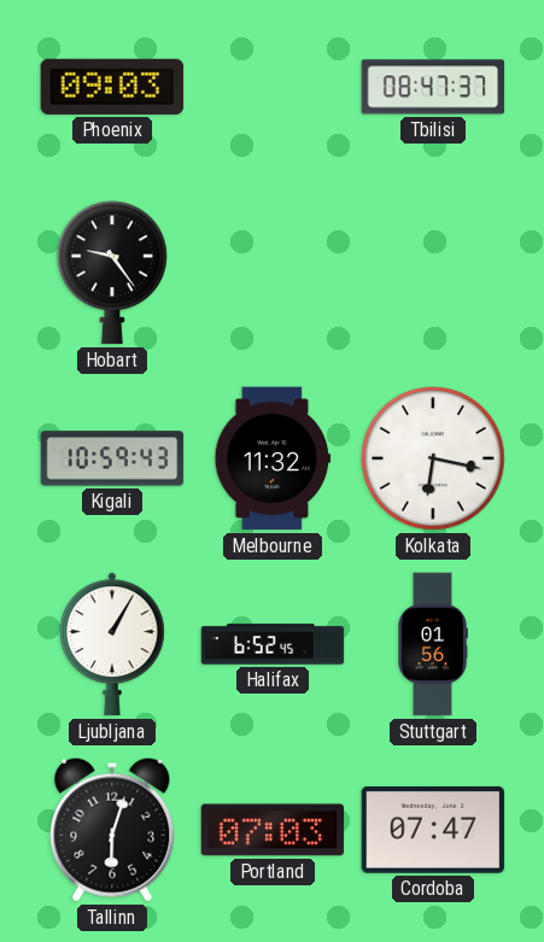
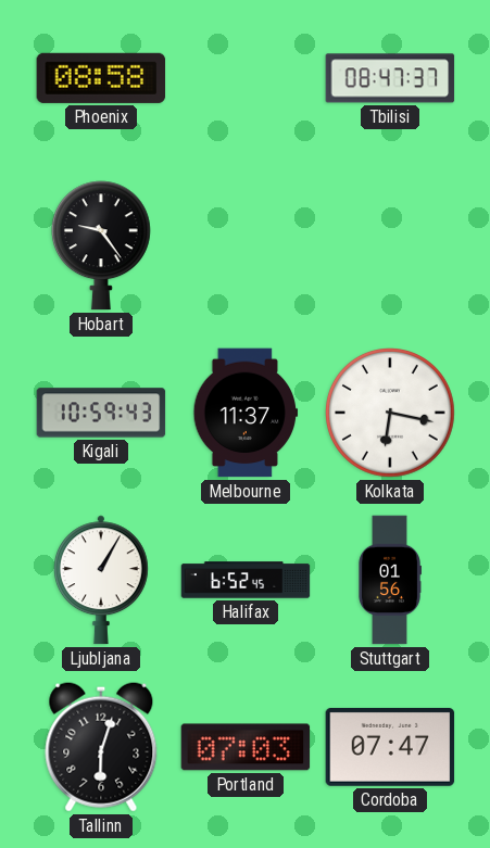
Phoenix: 09:03 -> 08:58 (101, 78)
Melbourne: 11:32 -> 11:37 (246, 413)
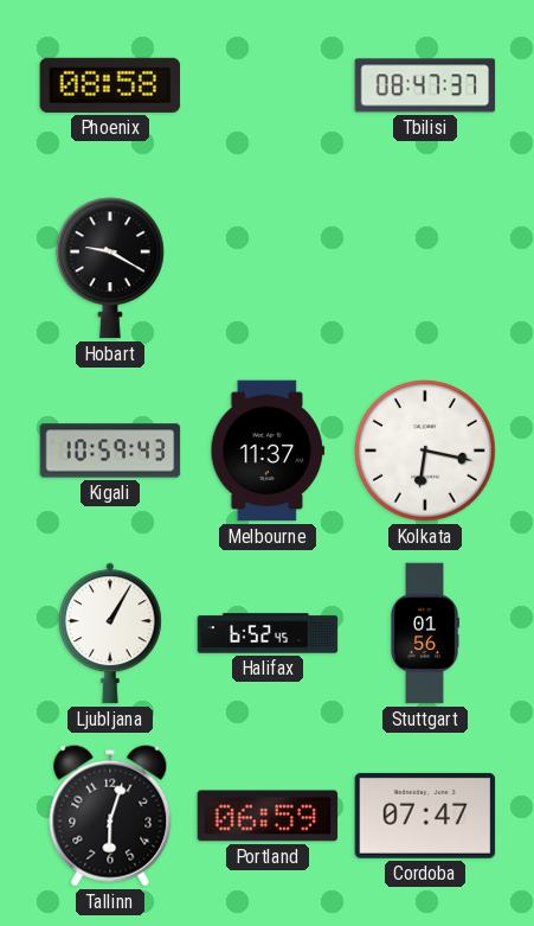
Hobart: 9:24 -> 9:20 (110, 268)
Portland: 07:03 -> 06:59 (268, 816)
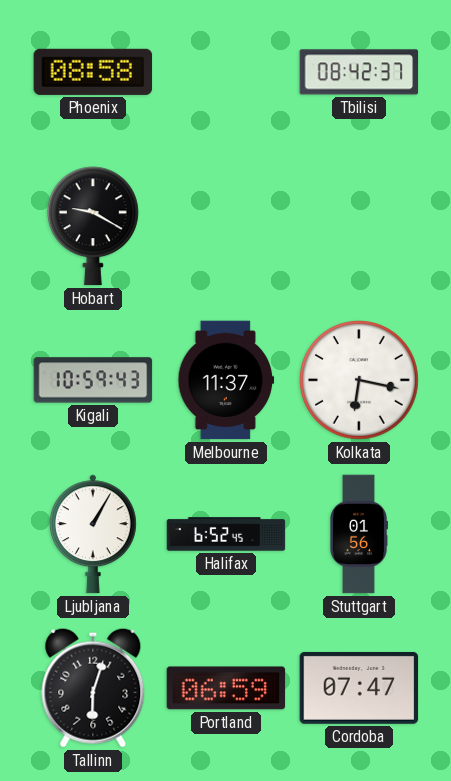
Tbilisi: 08:47 -> 08:42 (359, 72)
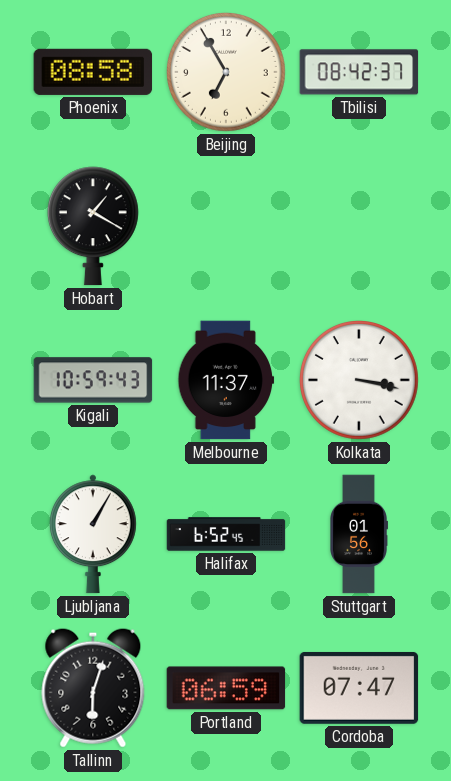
Beijing: none -> 6:55 (227, 73)
Hobart: 9:20 -> 1:20 (93, 226)
Kolkata: 6:17 -> 3:17 (360, 381)
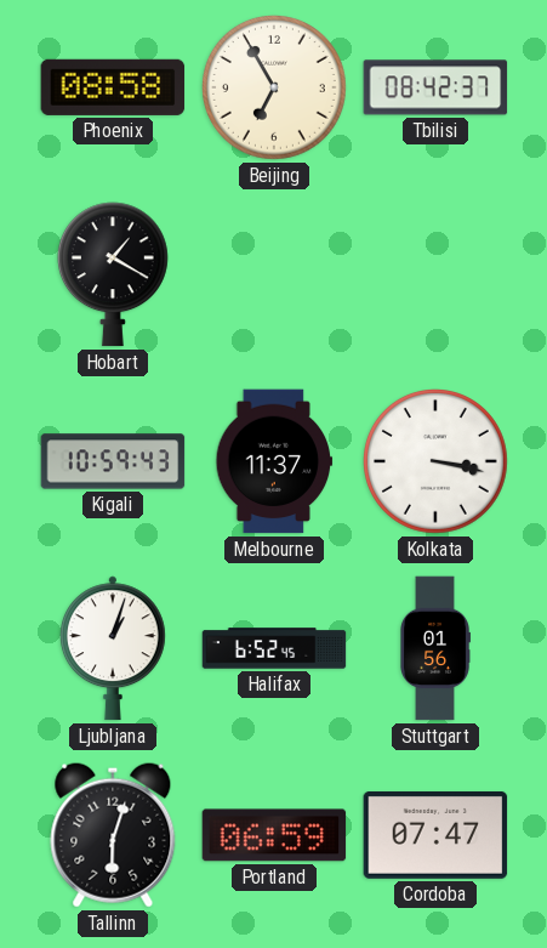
Ljubljana: 1:05 -> 1:03 (113, 648)
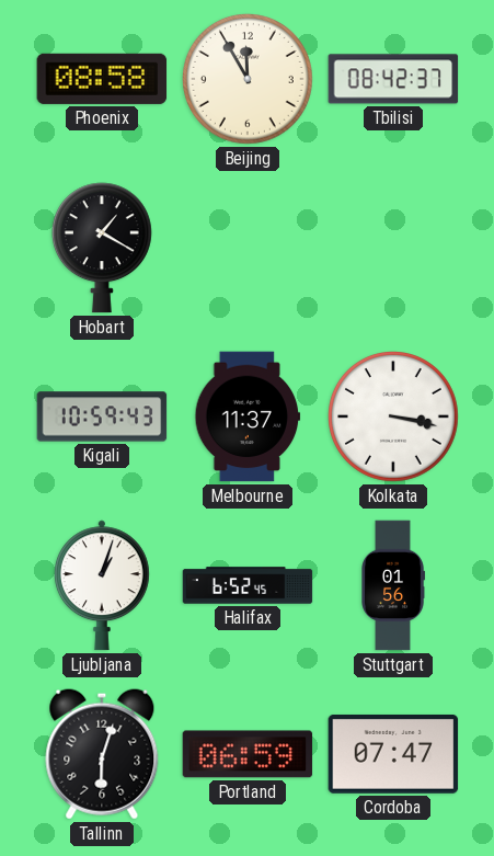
Beijing: 6:55 -> 11:55 (249, 80)
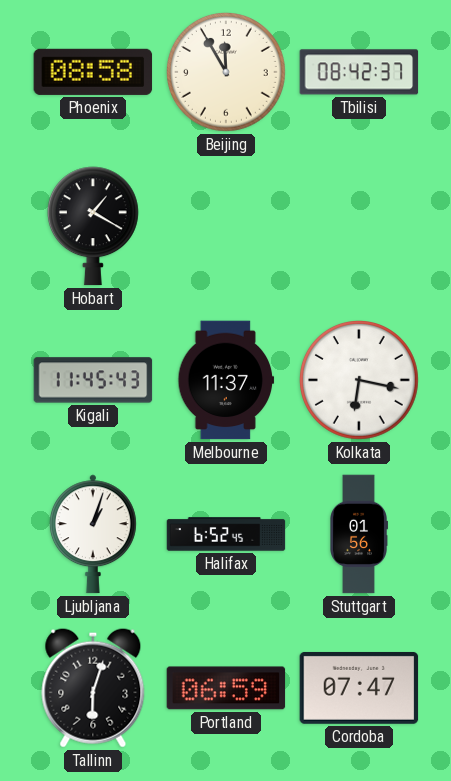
Kigali: 10:59 -> 11:45 (93, 380)
Kolkata: 3:17 -> 6:17 (360, 381)
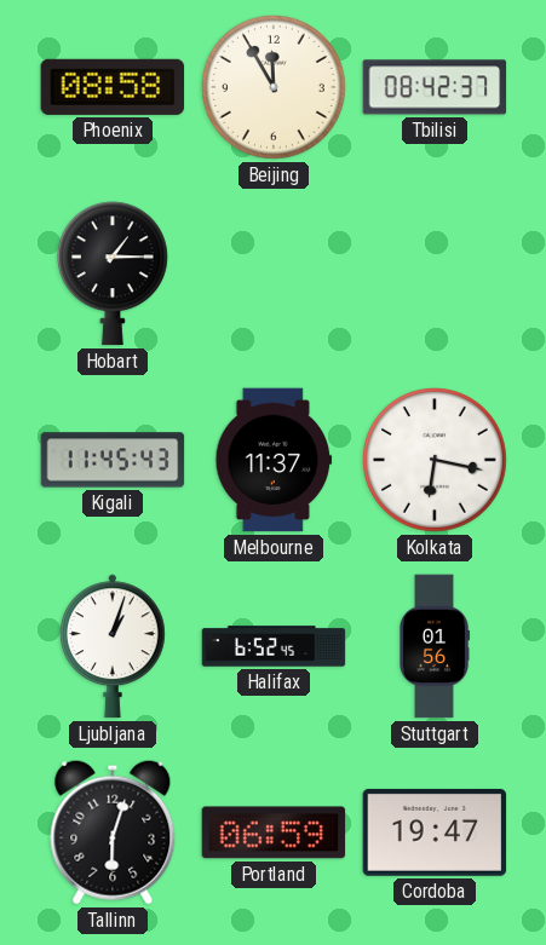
Hobart: 1:20 -> 1:15 (113, 273)
Cordoba: 07:47 -> 19:47 (435, 832)
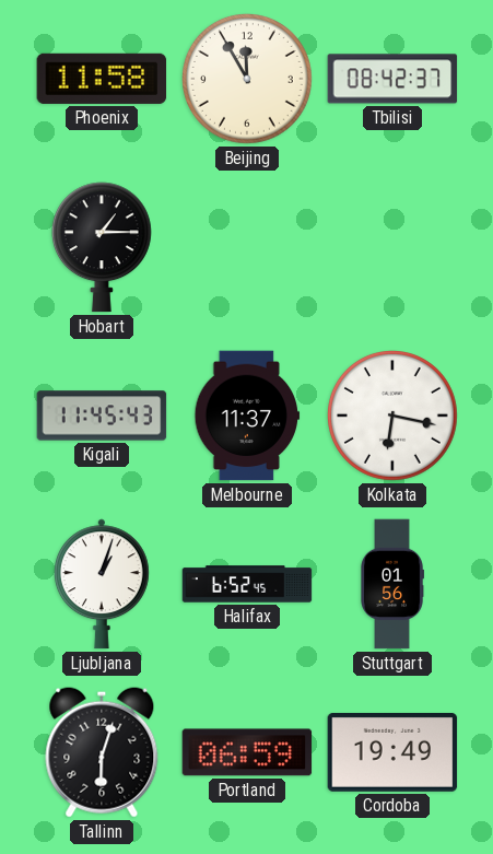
Phoenix: 08:58 -> 11:58 (102, 79)
Cordoba: 19:47 -> 19:49 (392, 752)
